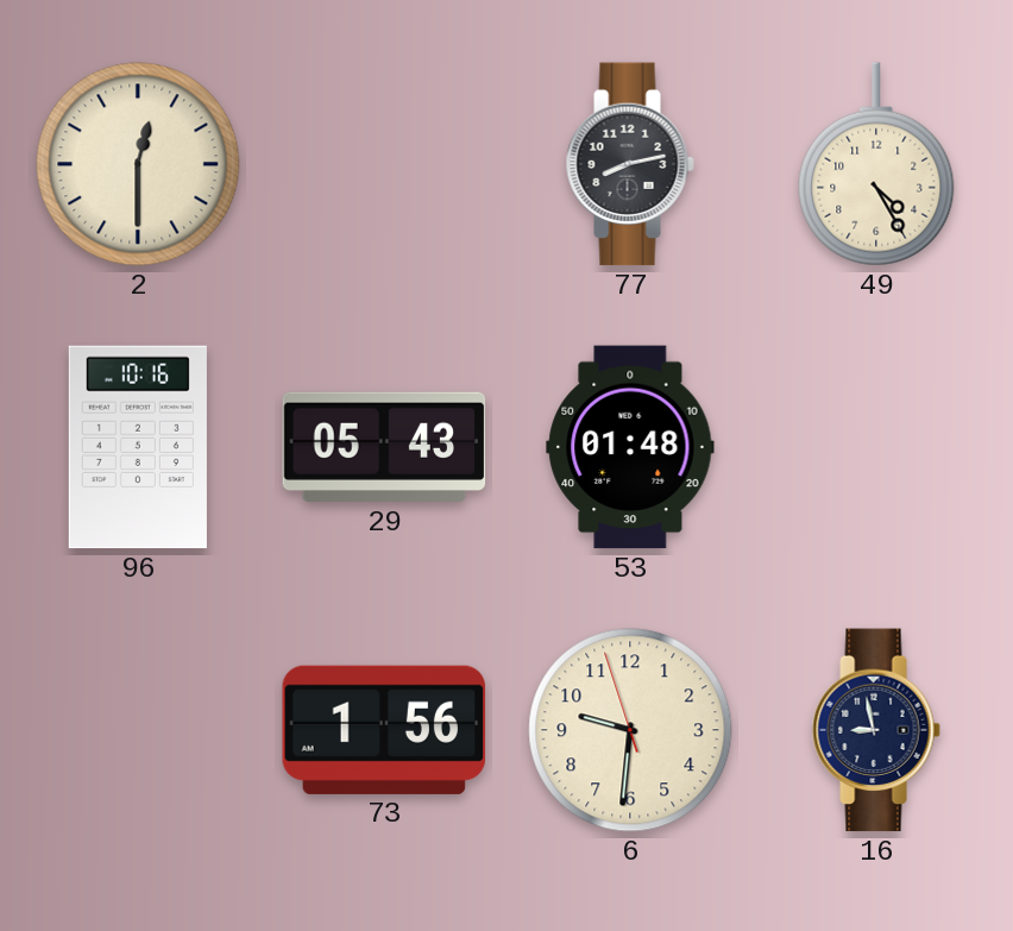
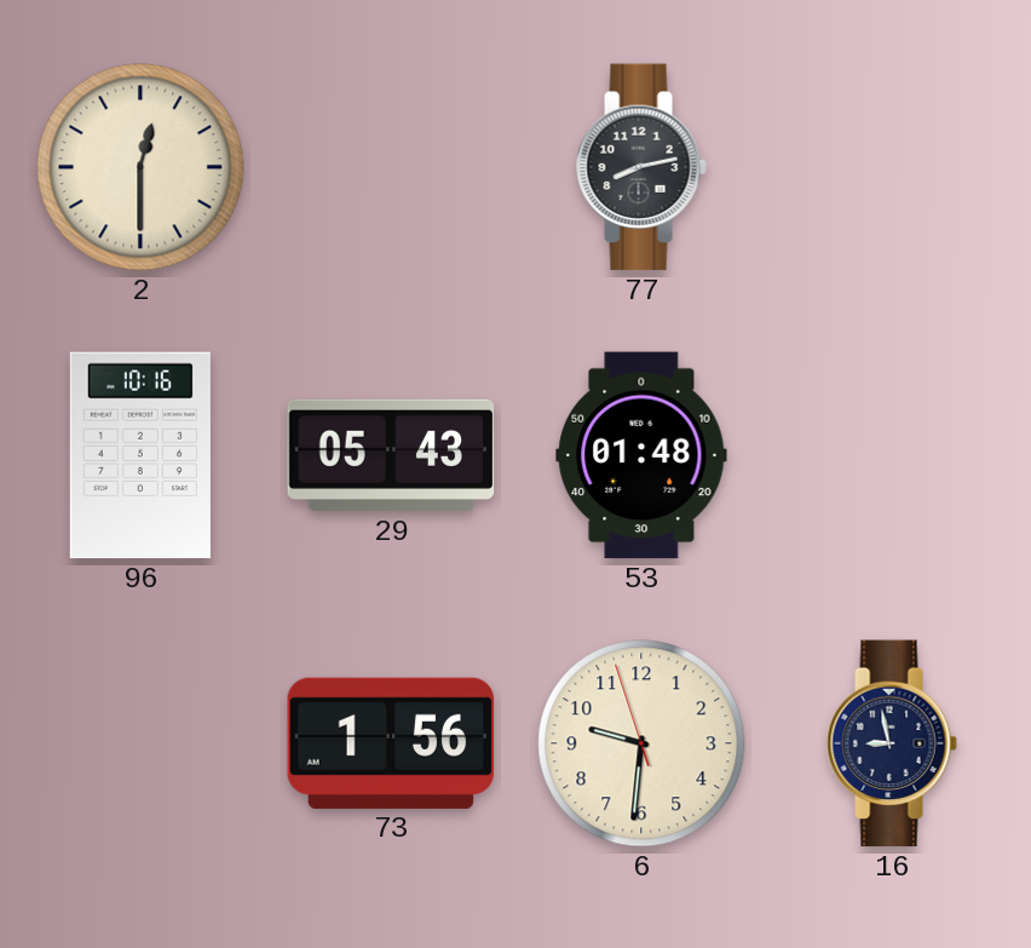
49: 4:25 -> none (876, 164)
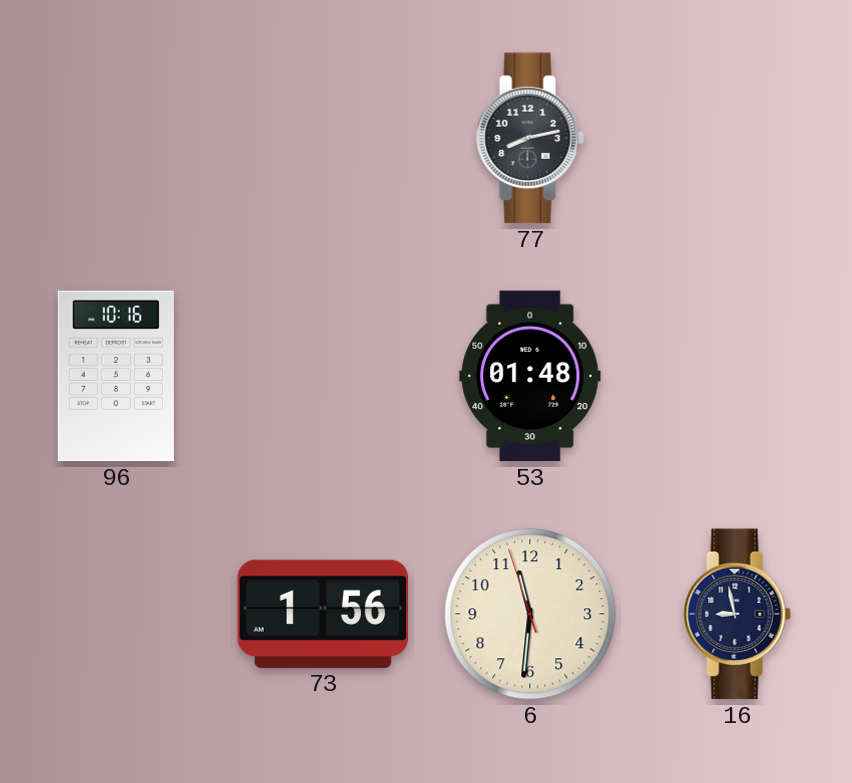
2: 12:30 -> none (140, 167)
29: 05:43 -> none (391, 455)
6: 9:30 -> 11:30 (530, 614)
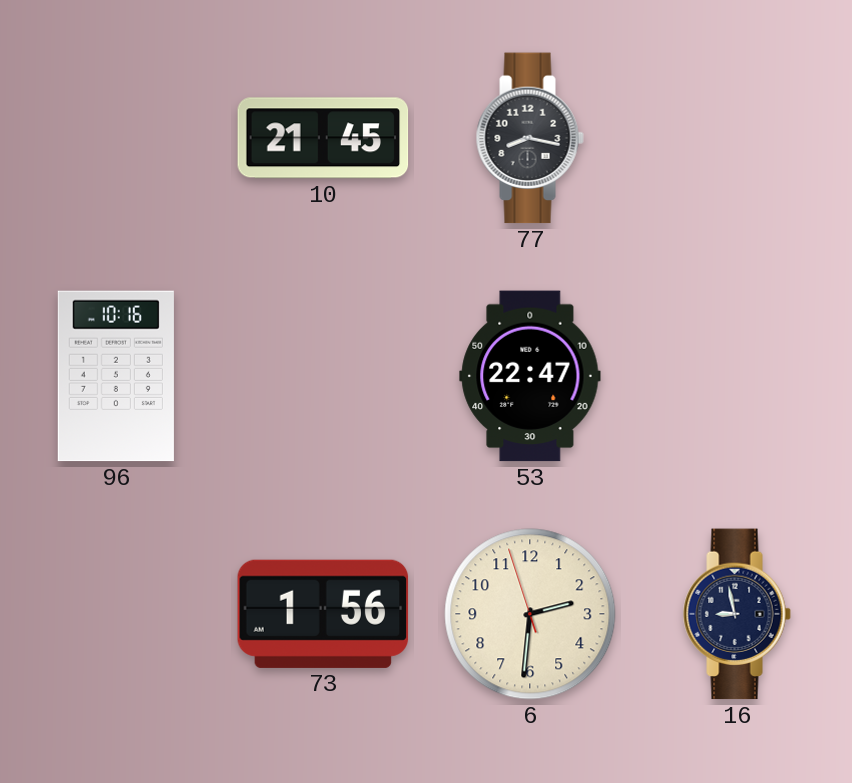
10: none -> 21:45 (323, 138)
77: 8:13 -> 8:17 (530, 138)
53: 01:48 -> 22:47 (530, 376)
6: 11:30 -> 2:30 (530, 614)
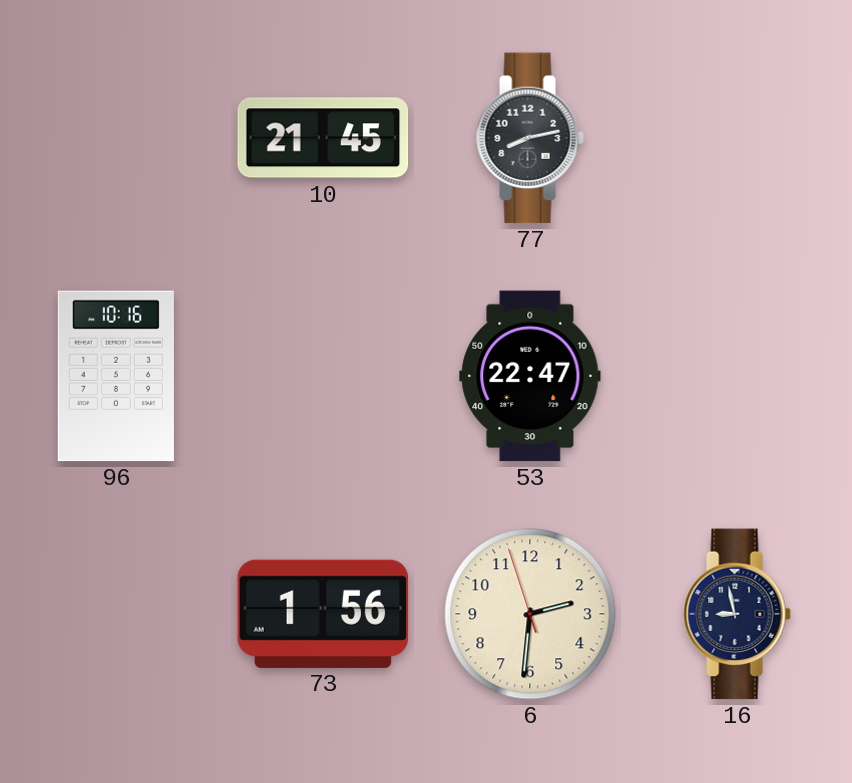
77: 8:17 -> 8:13 (530, 138)
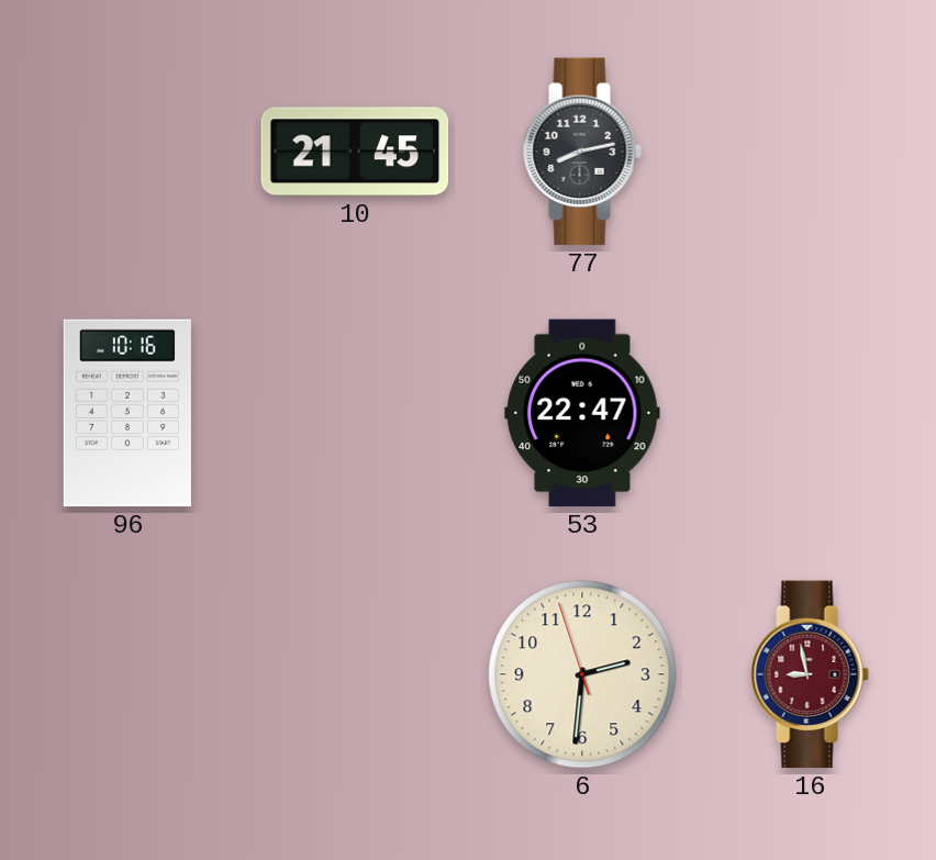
73: 1:56 -> none (323, 614)
16 dial: navy -> burgundy (810, 674)
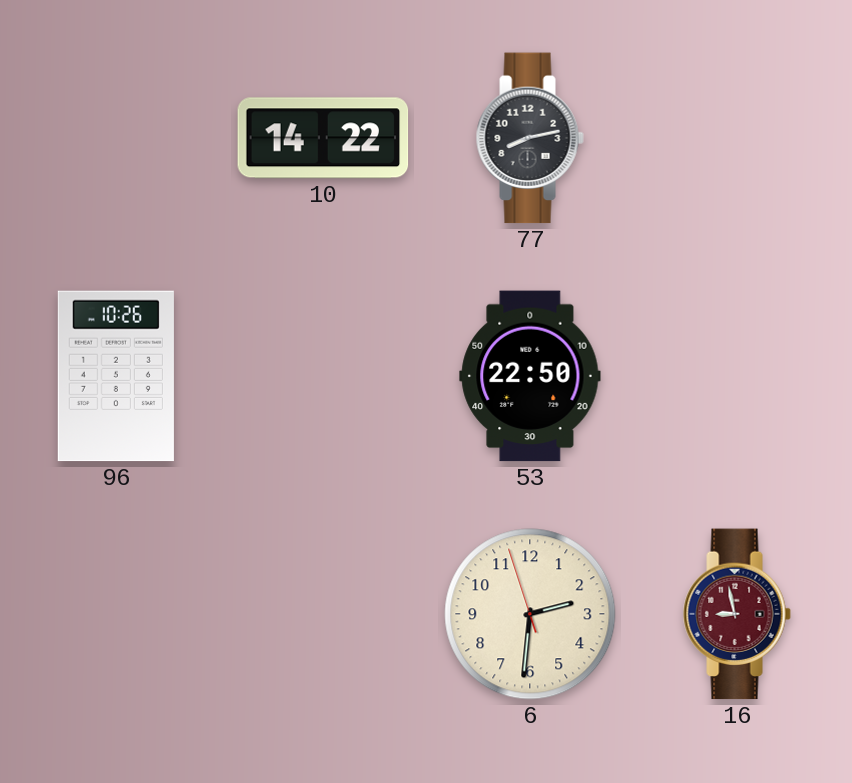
10: 21:45 -> 14:22 (323, 138)
96: 10:16 -> 10:26 (116, 376)
53: 22:47 -> 22:50 (530, 376)
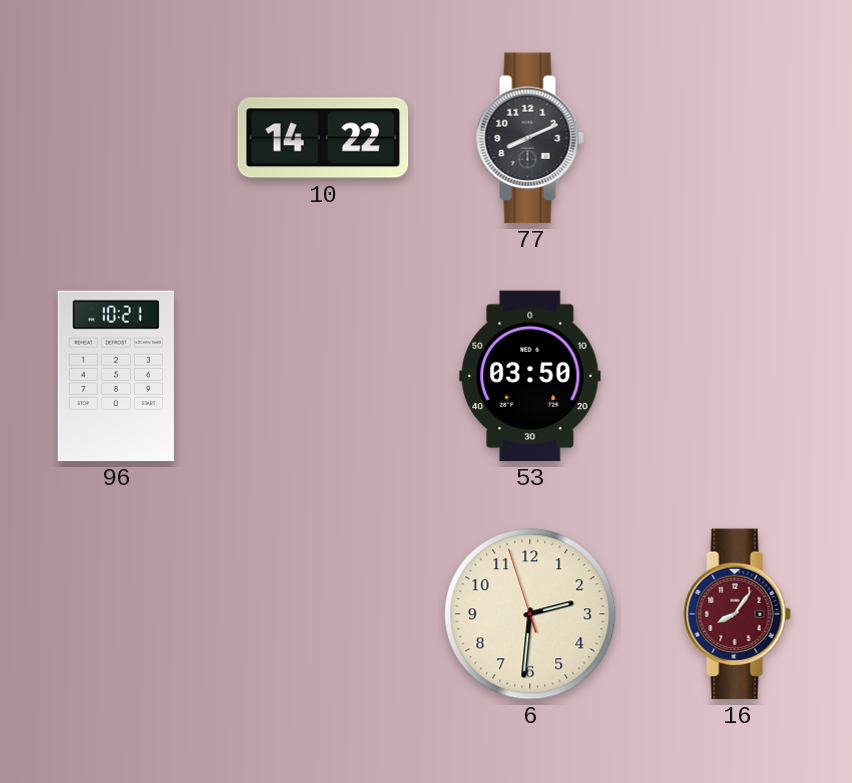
77: 8:13 -> 8:11 (530, 138)
96: 10:26 -> 10:21 (116, 376)
53: 22:50 -> 03:50 (530, 376)
16: 8:58 -> 8:06 (737, 614)
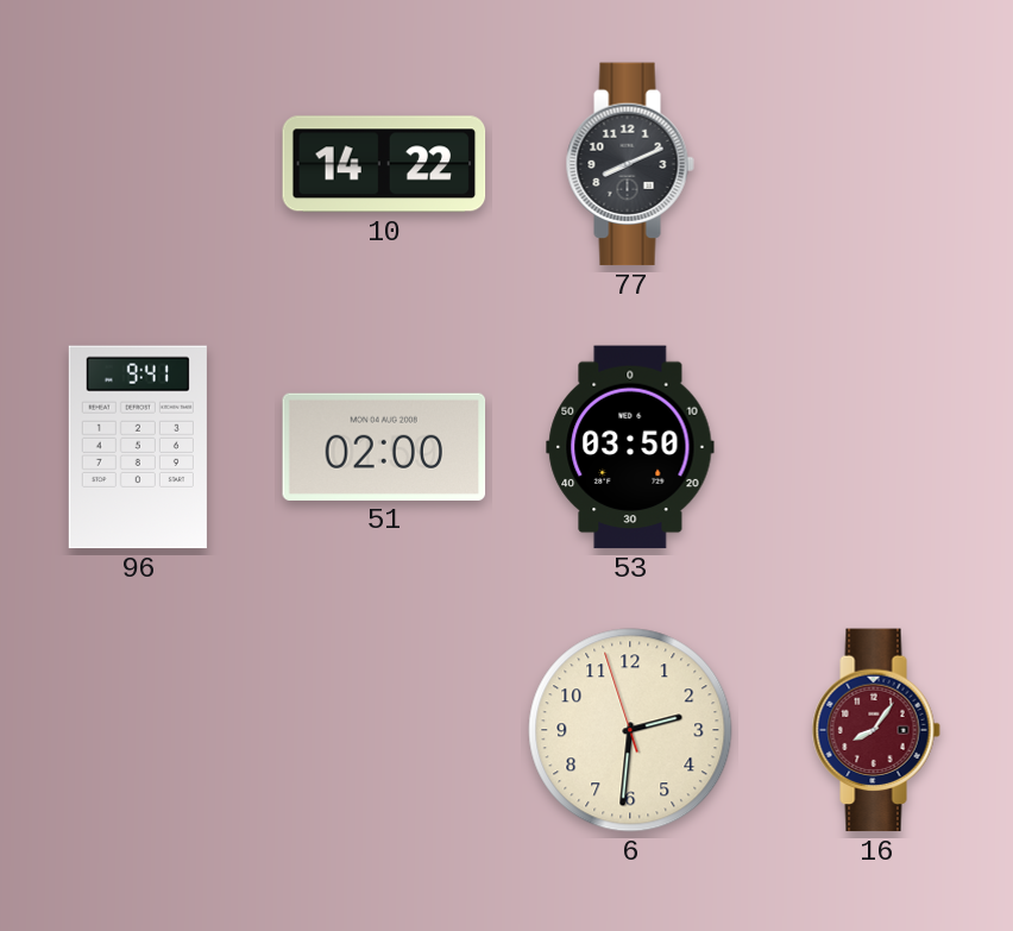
96: 10:21 -> 9:41 (138, 447)
51: none -> 02:00 (384, 447)
